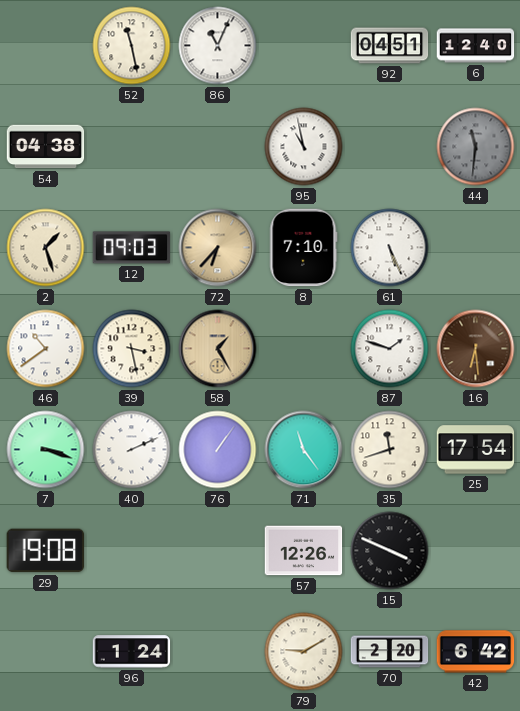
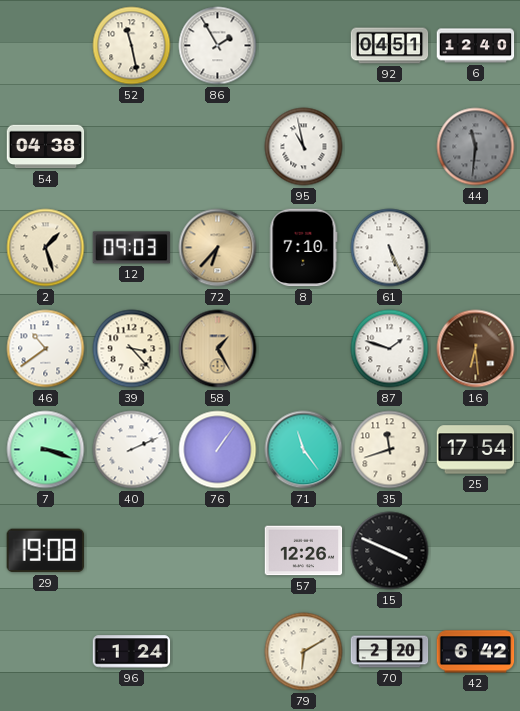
86: 11:04 -> 1:55 (218, 46)
39: 3:28 -> 3:23 (132, 349)
79: 9:10 -> 6:10 (304, 652)
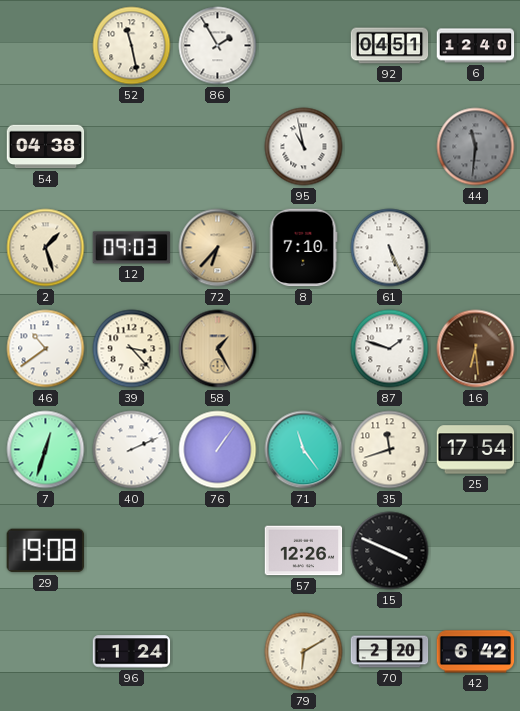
7: 3:18 -> 12:33 (46, 450)
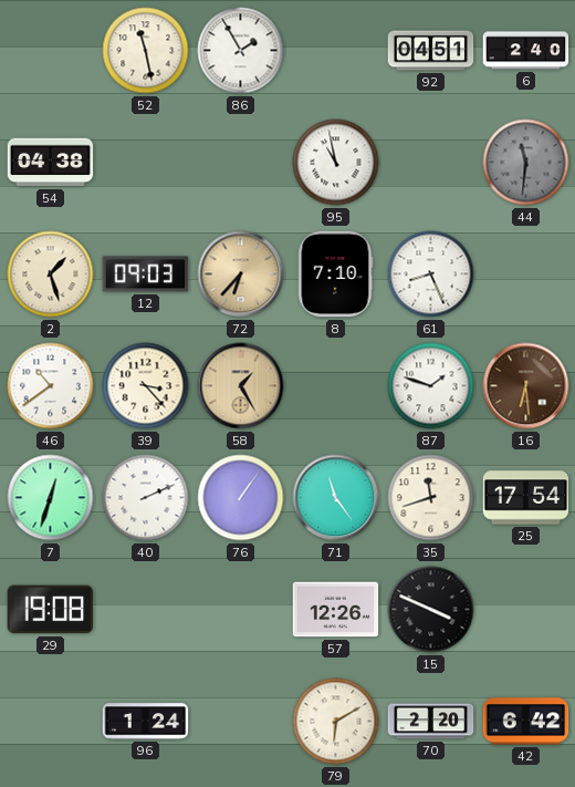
6: 12:40 -> 2:40 (526, 51)
61: 5:26 -> 8:26 (431, 275)
